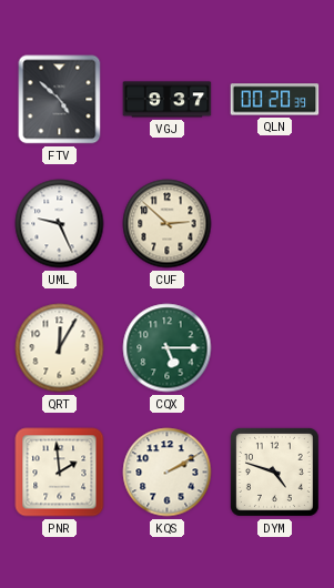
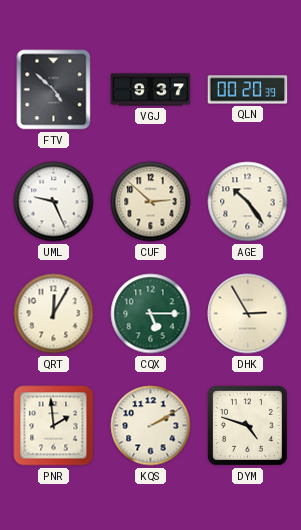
AGE: none -> 10:24 (248, 202)
DHK: none -> 2:55 (248, 314)
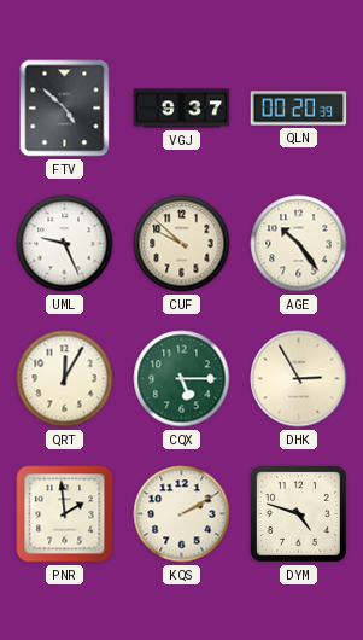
CUF: 2:52 -> 9:52 (182, 244)
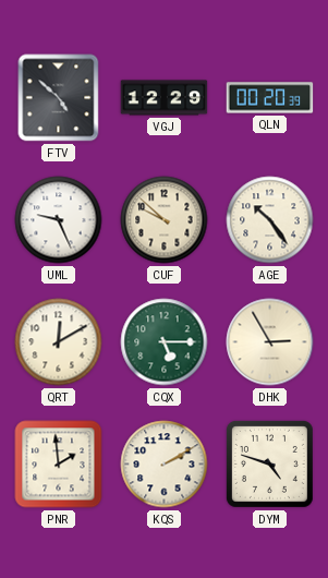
VGJ: 9:37 -> 12:29 (165, 98)
QRT: 12:05 -> 12:10 (59, 342)
